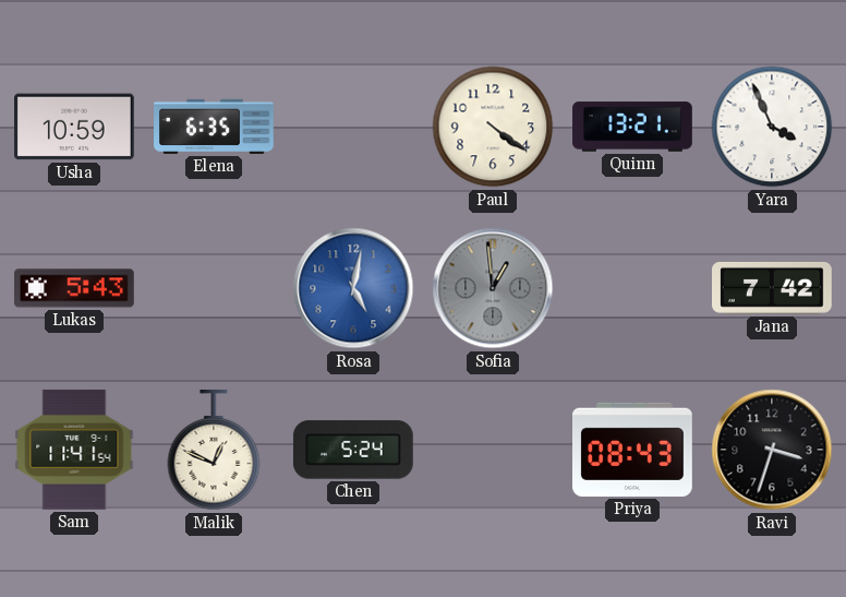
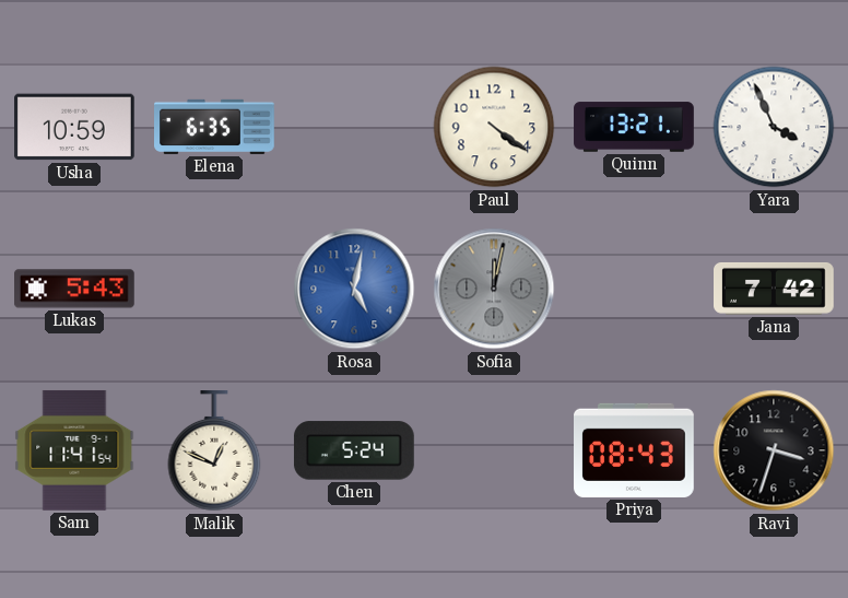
Sofia: 12:59 -> 12:02 (494, 289)
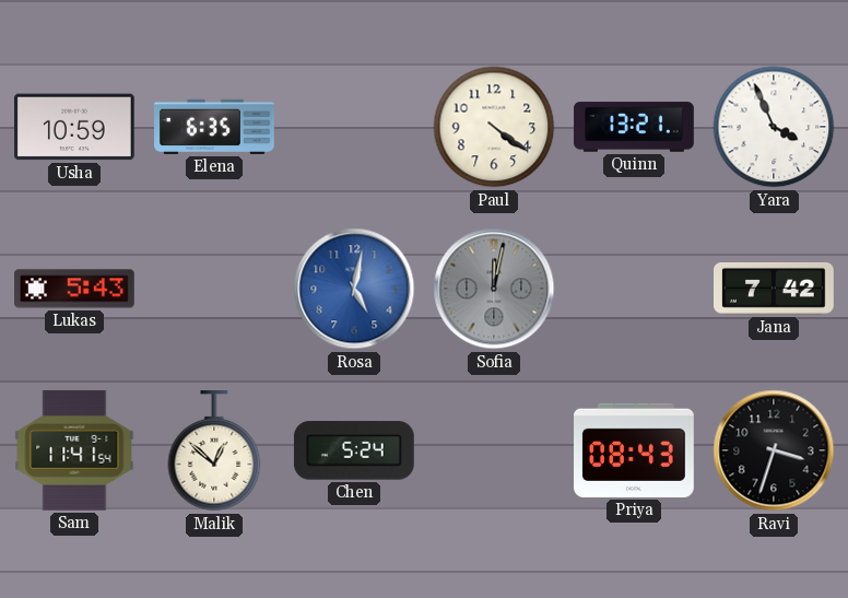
Malik: 12:49 -> 12:52 (214, 452)
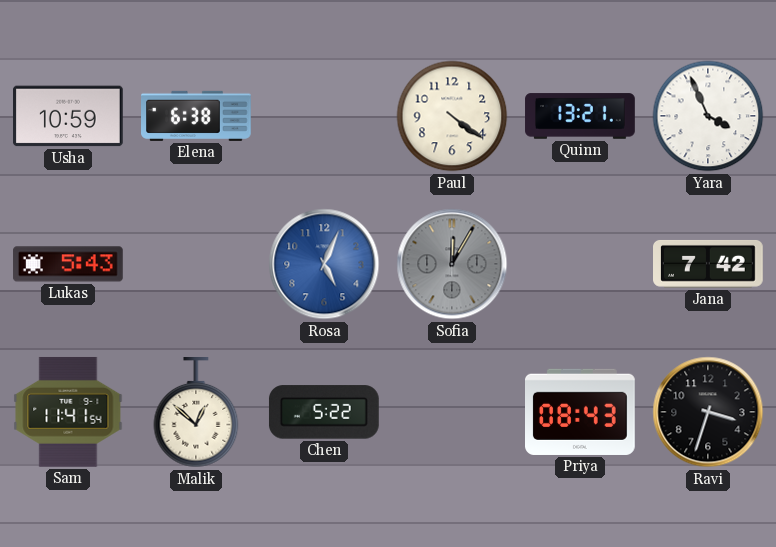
Elena: 6:35 -> 6:38 (197, 116)
Rosa: 5:02 -> 5:04 (324, 264)
Sofia: 12:02 -> 12:05 (452, 264)
Chen: 5:24 -> 5:22 (324, 412)
